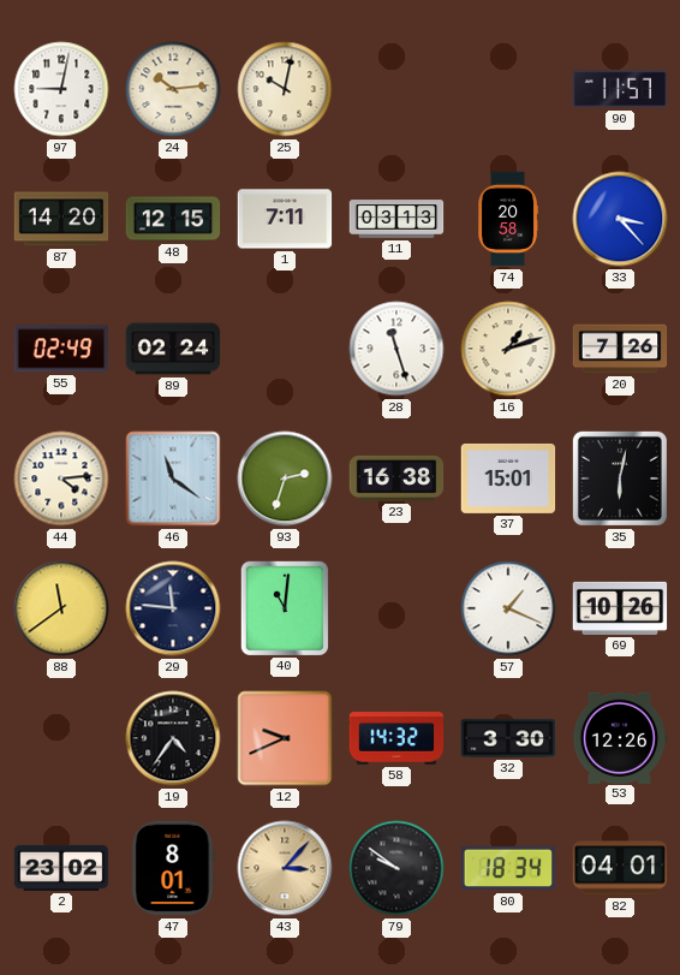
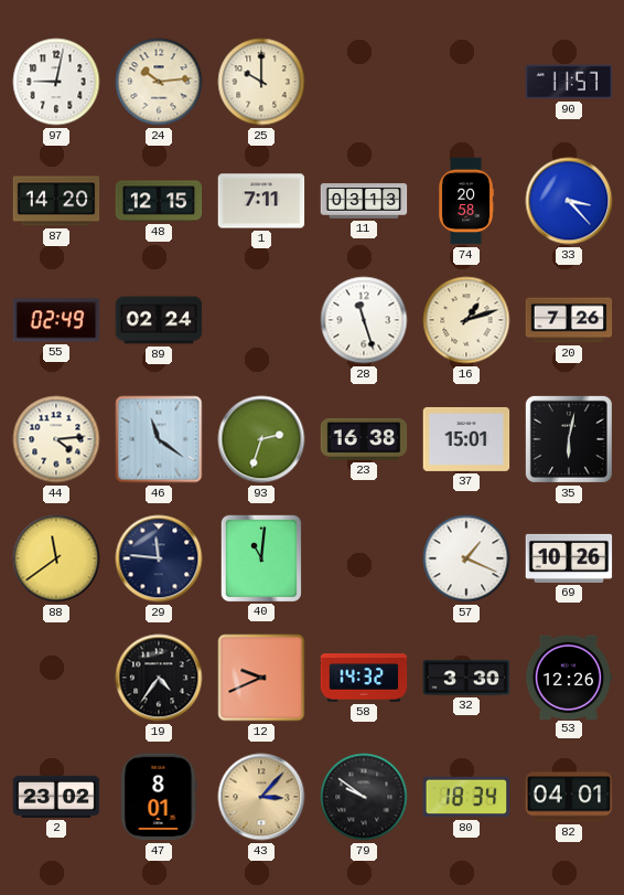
25: 10:02 -> 10:00 (261, 82)
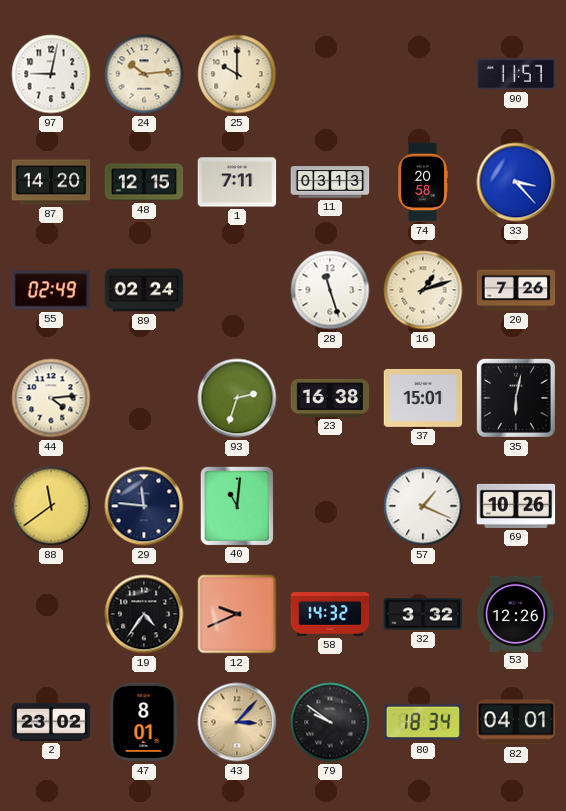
46: 11:21 -> none (159, 439)
32: 3:30 -> 3:32 (423, 614)
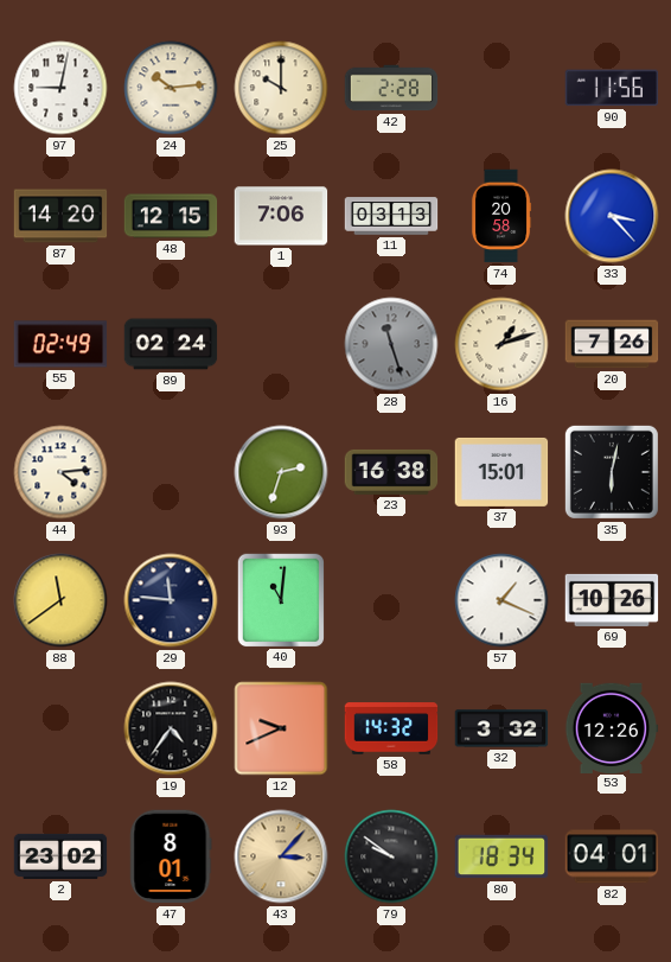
42: none -> 2:28 (391, 88)
90: 11:57 -> 11:56 (612, 88)
1: 7:11 -> 7:06 (281, 216)
28 dial: white -> grey (391, 344)
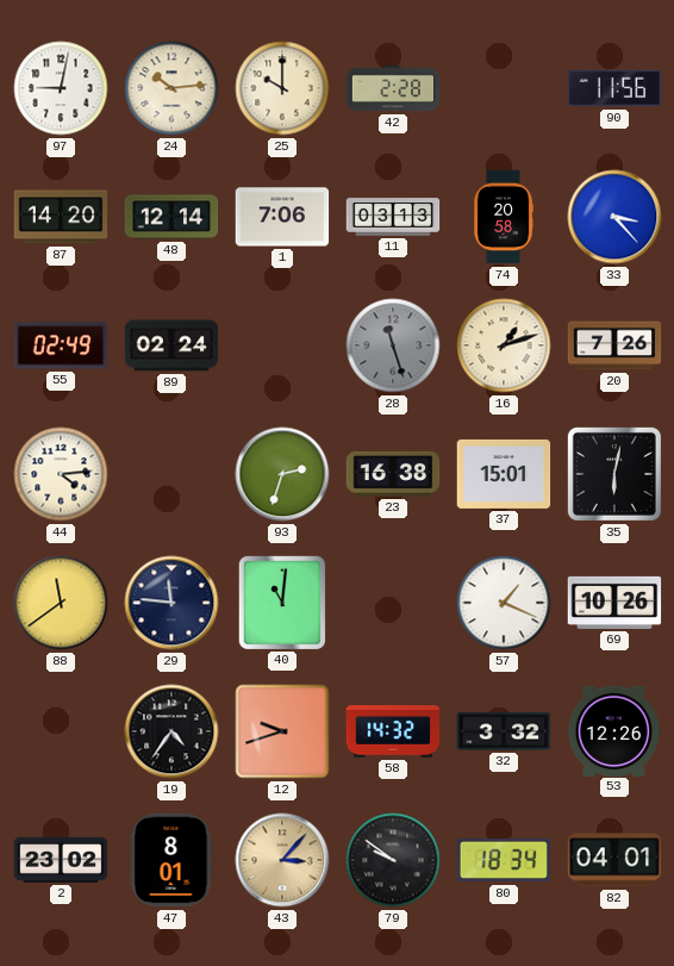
48: 12:15 -> 12:14 (171, 217)
12: 9:41 -> 9:42 (282, 731)
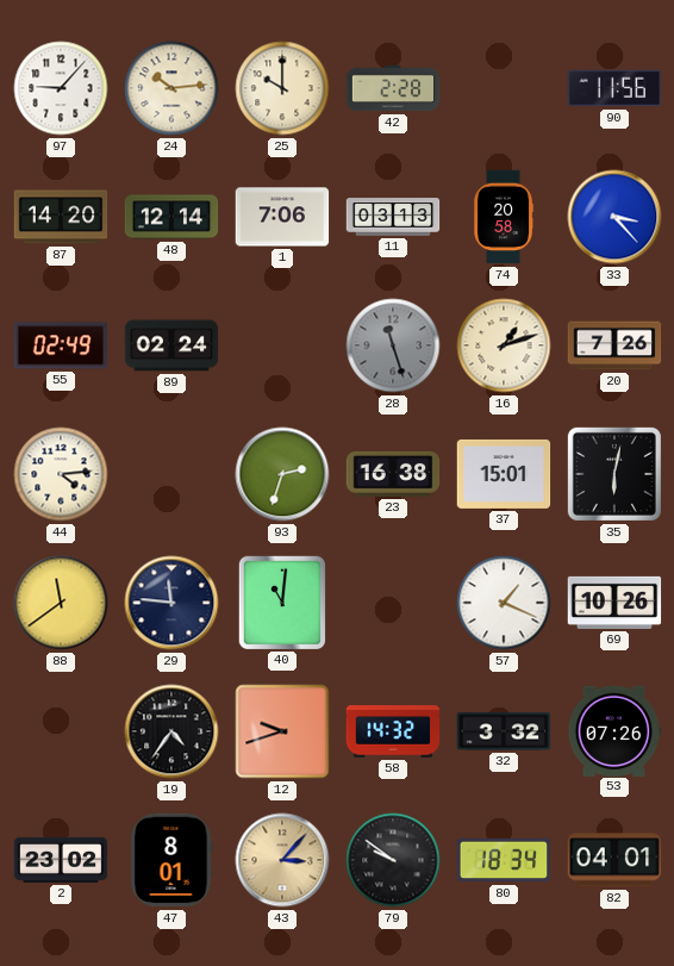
97: 9:02 -> 9:07 (61, 88)
53: 12:26 -> 07:26 (614, 730)
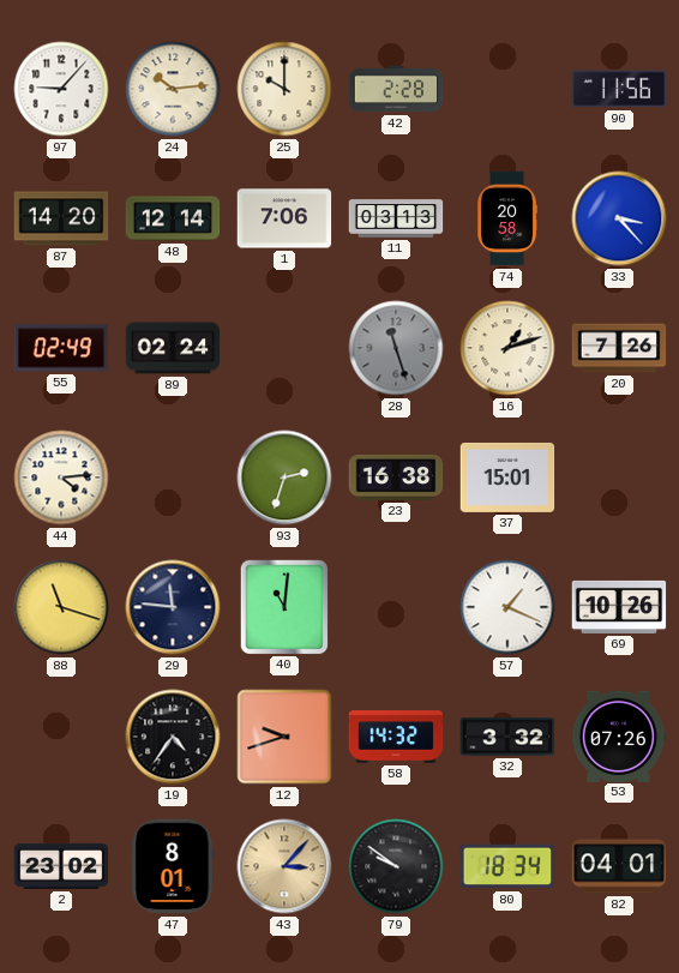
35: 6:02 -> none (614, 474)
88: 11:39 -> 11:18 (61, 607)
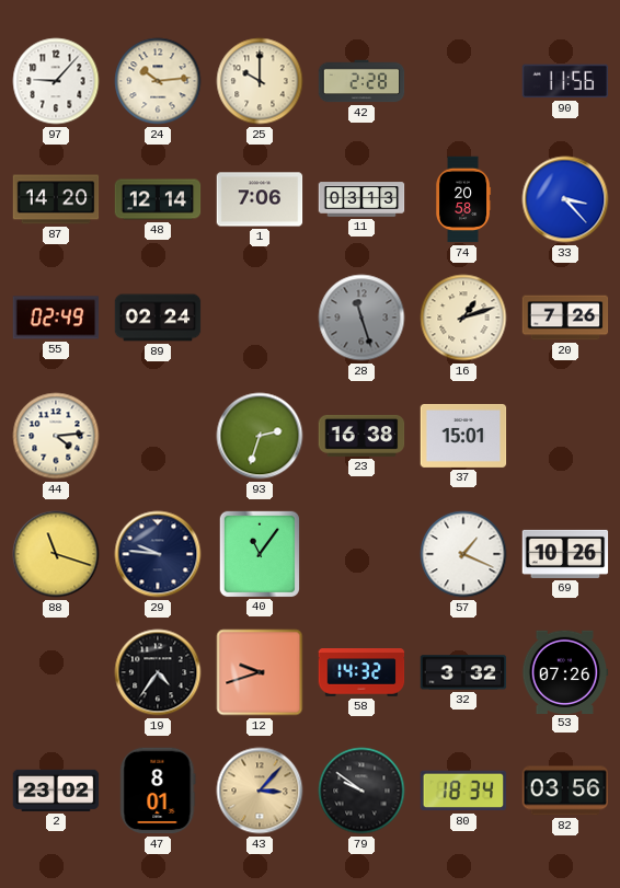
29: 11:46 -> 9:46 (158, 554)
40: 11:01 -> 11:06 (259, 553)
82: 04:01 -> 03:56 (565, 791)
